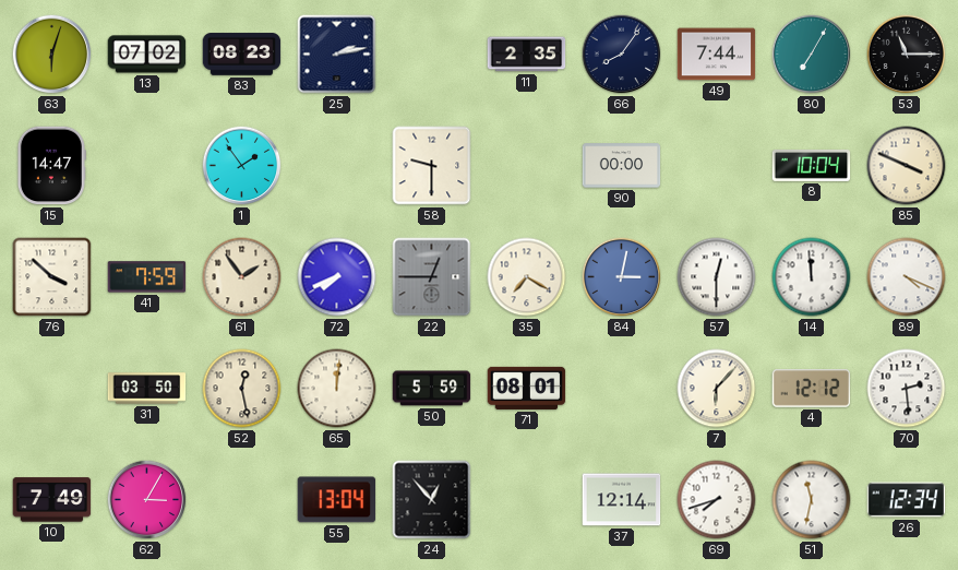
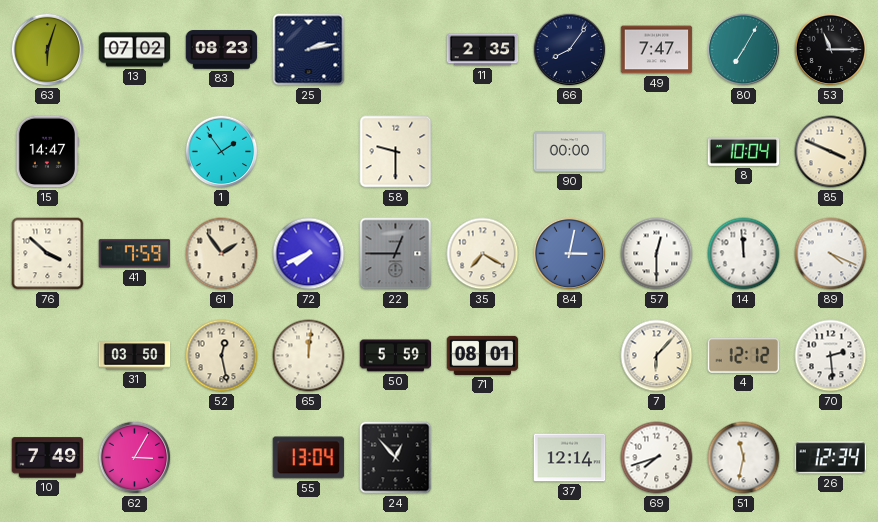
49: 7:44 -> 7:47 (657, 50)
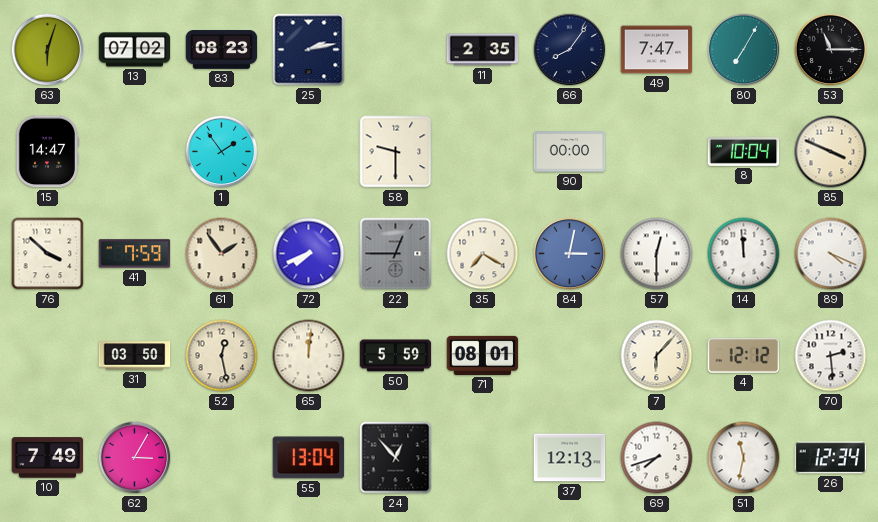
37: 12:14 -> 12:13 (570, 458)
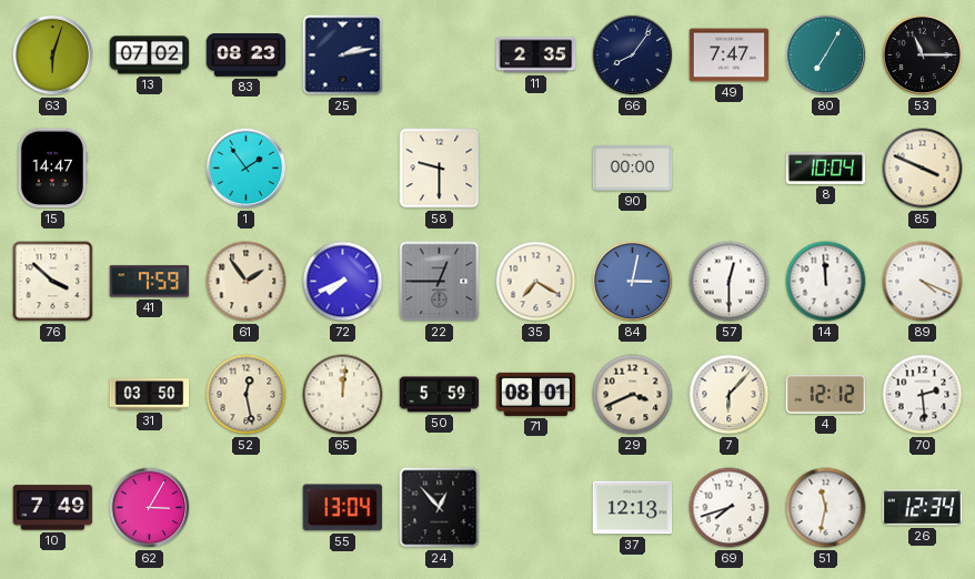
29: none -> 3:41 (633, 395)
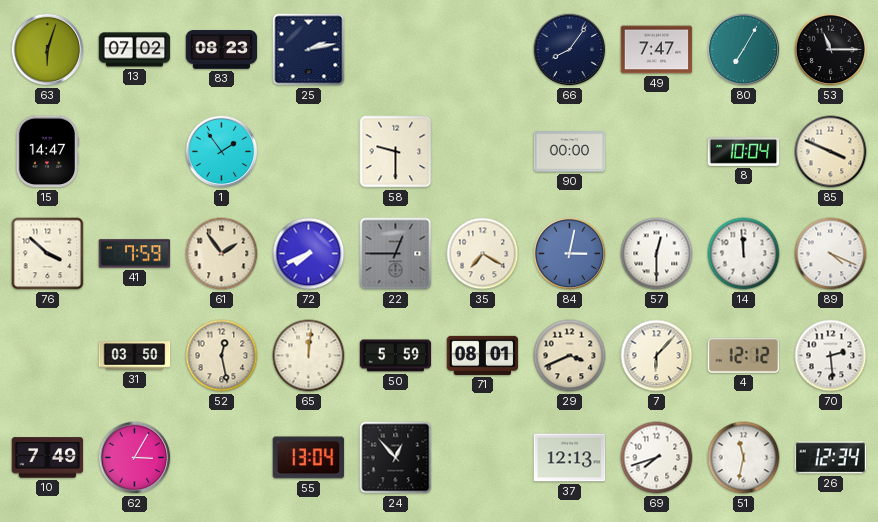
11: 2:35 -> none (536, 55)
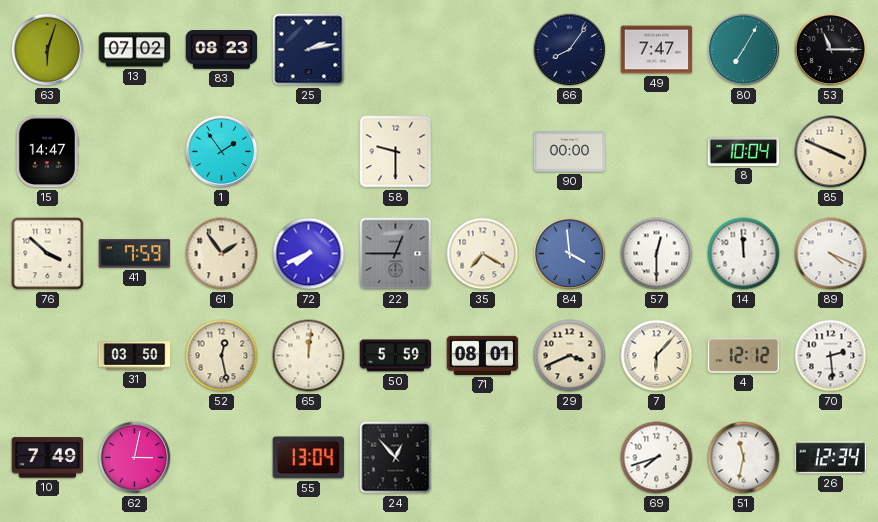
84: 3:02 -> 3:59 (570, 254)
62: 3:05 -> 3:02 (135, 458)
37: 12:13 -> none (570, 458)
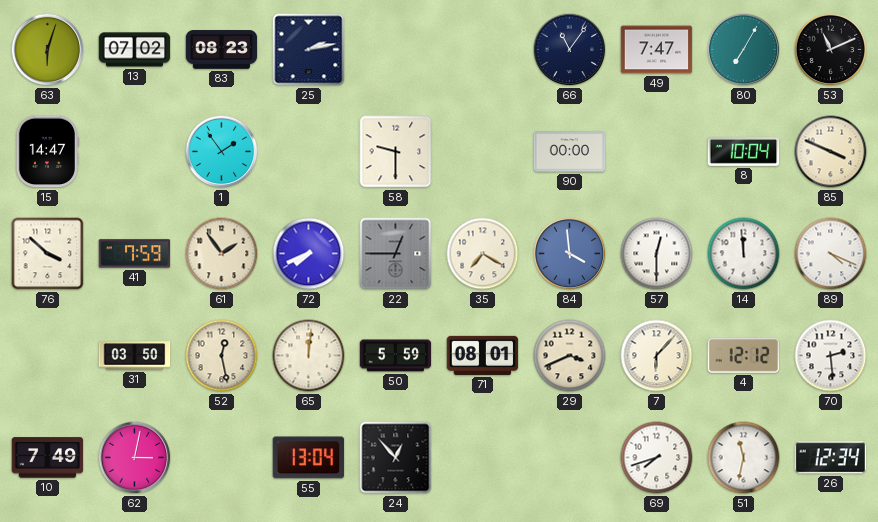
66: 8:06 -> 11:06 (570, 50)
53: 11:15 -> 11:11 (831, 50)
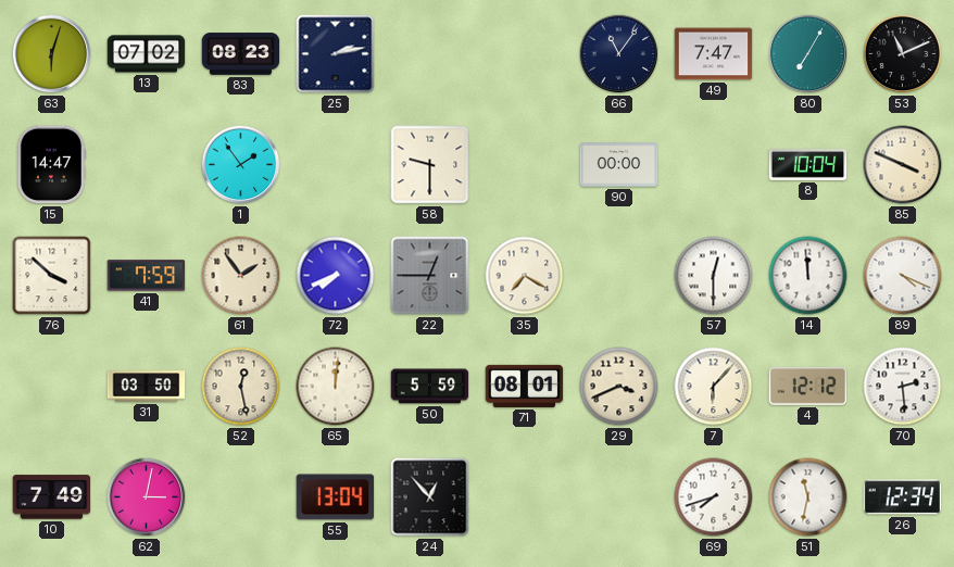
84: 3:59 -> none (570, 254)
